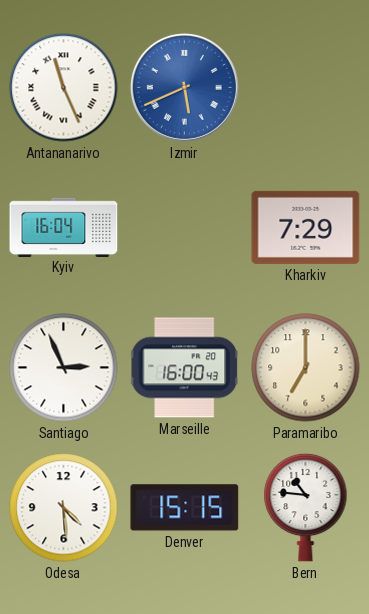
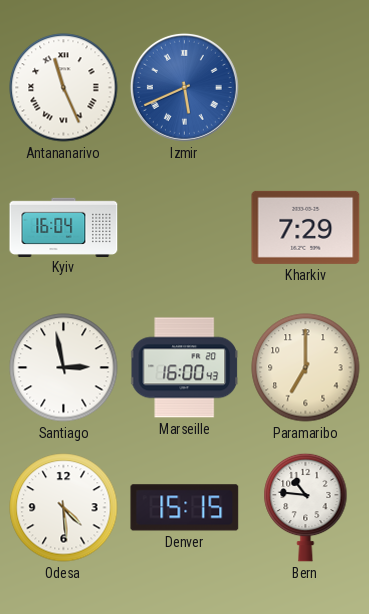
Santiago: 2:56 -> 2:58 (64, 368)
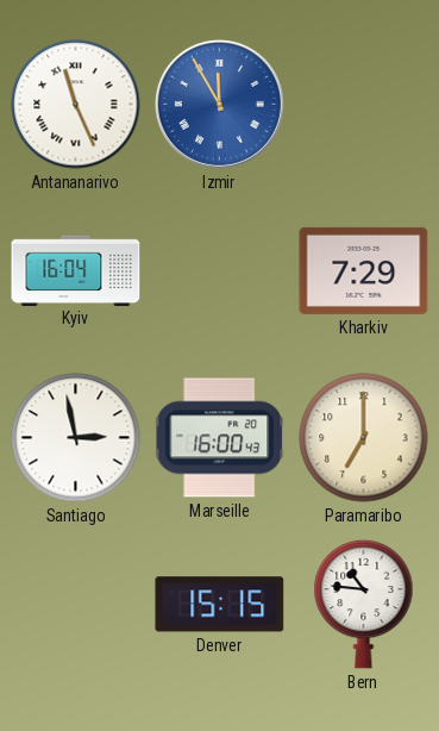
Izmir: 5:41 -> 11:55 (219, 104)
Odesa: 4:29 -> none (64, 508)
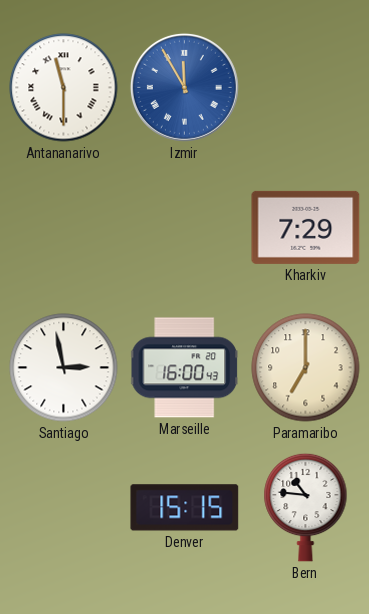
Antananarivo: 11:26 -> 11:30 (64, 88)
Kyiv: 16:04 -> none (76, 270)
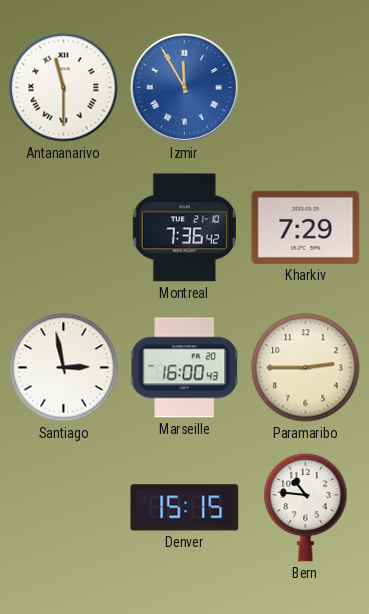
Montreal: none -> 7:36 (184, 228)
Paramaribo: 7:00 -> 2:45 (306, 368)
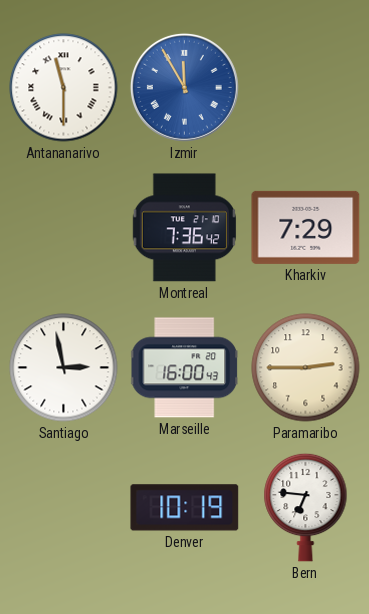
Denver: 15:15 -> 10:19 (185, 508)
Bern: 10:46 -> 6:46 (306, 507)
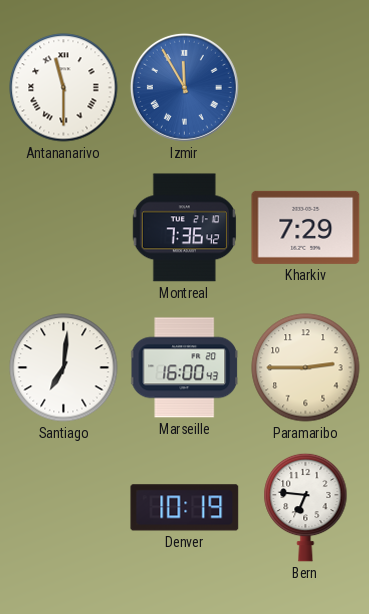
Santiago: 2:58 -> 7:01 (64, 368)
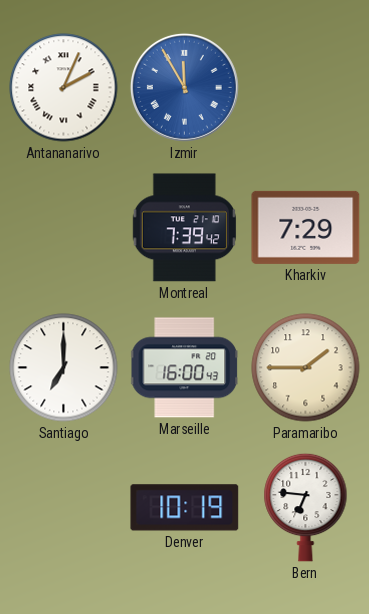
Antananarivo: 11:30 -> 2:04 (64, 88)
Montreal: 7:36 -> 7:39 (184, 228)
Santiago: 7:01 -> 7:00 (64, 368)
Paramaribo: 2:45 -> 1:45 (306, 368)
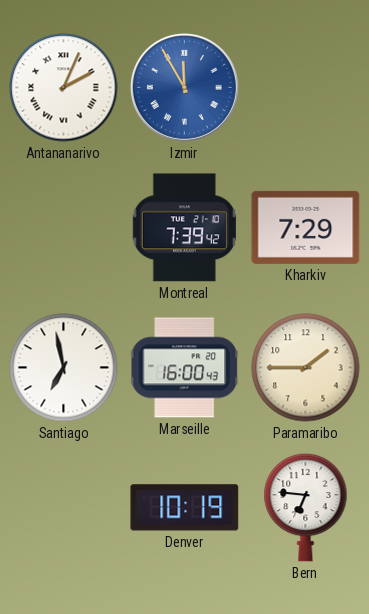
Santiago: 7:00 -> 6:58 (64, 368)
